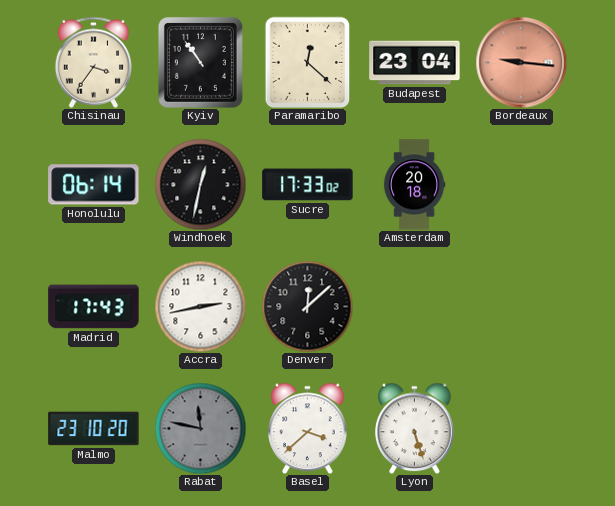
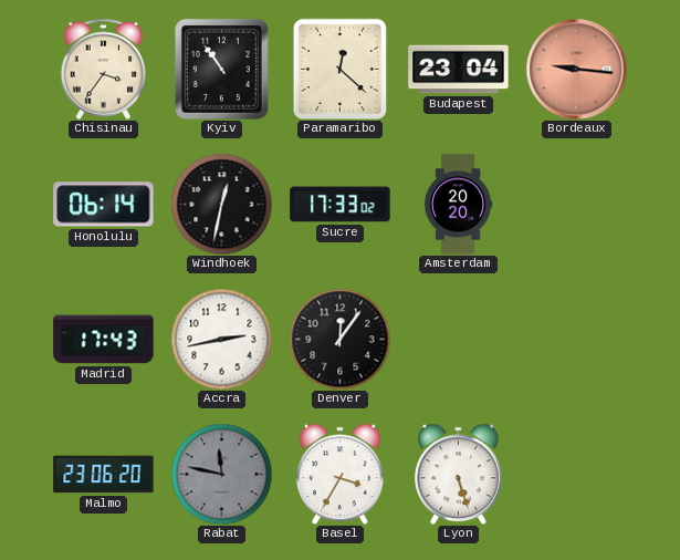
Amsterdam: 20:18 -> 20:20 (458, 205)
Denver: 12:08 -> 12:06 (339, 339)
Malmo: 23:10 -> 23:06 (104, 475)
Basel: 3:38 -> 3:35 (341, 474)
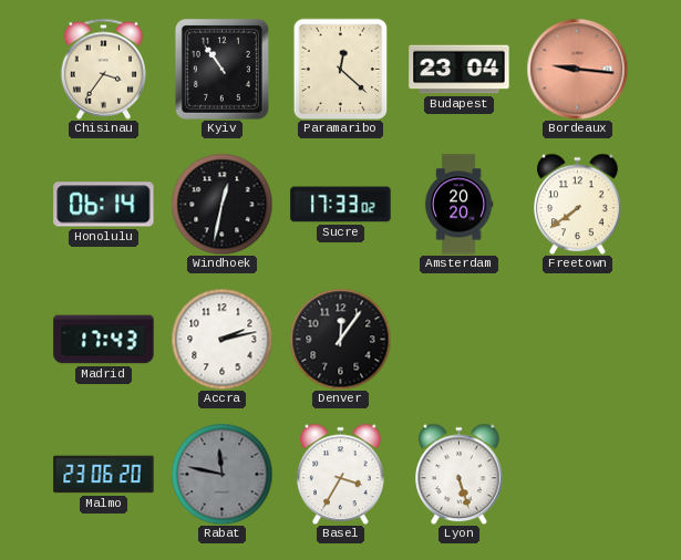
Freetown: none -> 7:39 (578, 204)
Accra: 2:43 -> 2:13 (221, 339)
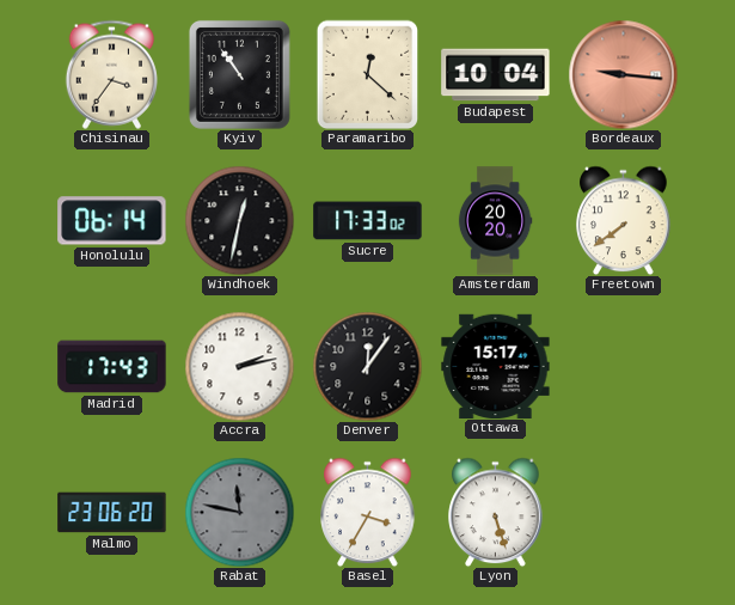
Budapest: 23:04 -> 10:04 (496, 75)
Ottawa: none -> 15:17 (496, 366)
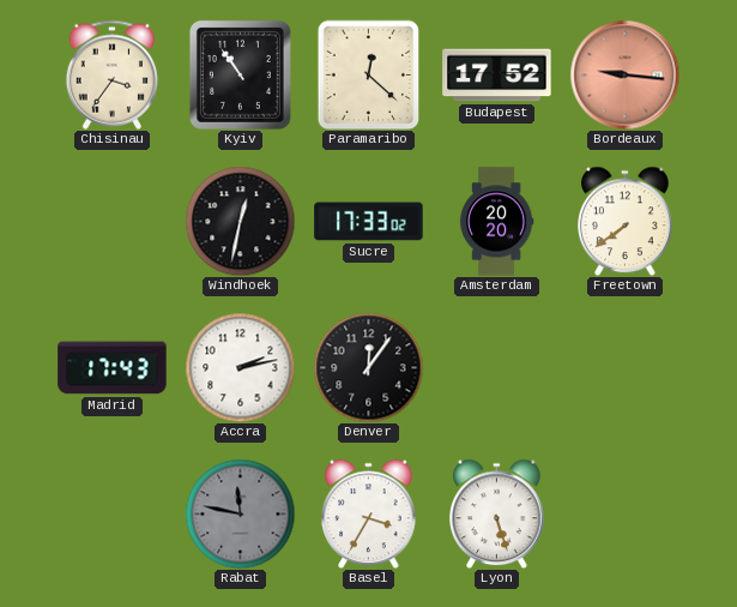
Budapest: 10:04 -> 17:52 (497, 76)
Honolulu: 06:14 -> none (112, 221)
Ottawa: 15:17 -> none (496, 366)
Malmo: 23:06 -> none (112, 513)
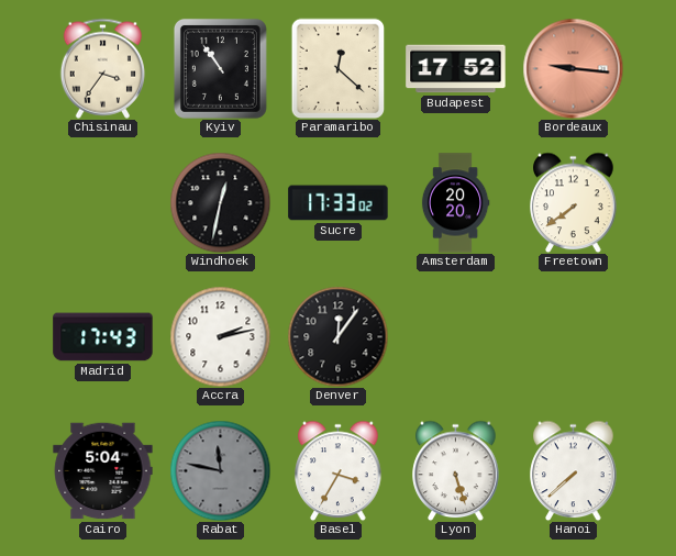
Cairo: none -> 5:04 (103, 471)
Hanoi: none -> 7:38 (574, 470)
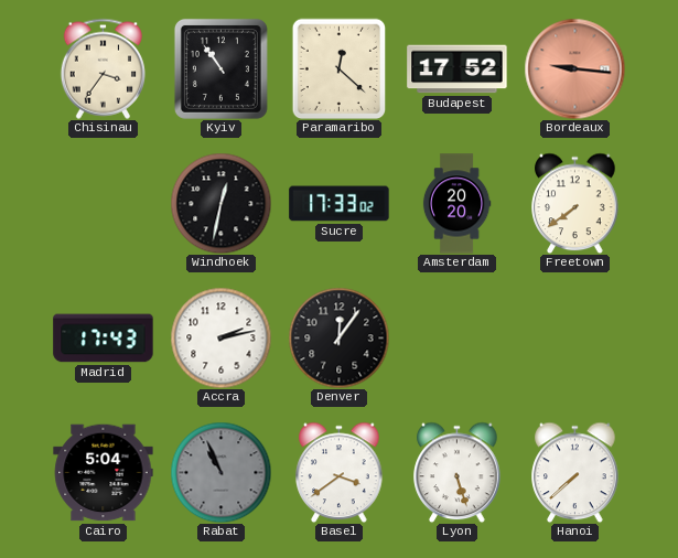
Rabat: 11:47 -> 10:56 (220, 472)
Basel: 3:35 -> 3:39 (340, 472)
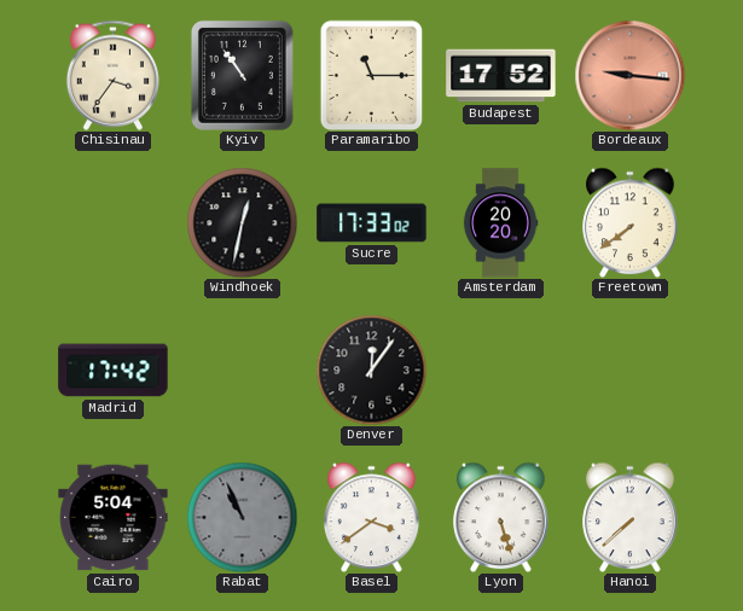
Paramaribo: 12:22 -> 11:15 (372, 75)
Madrid: 17:43 -> 17:42 (114, 371)
Accra: 2:13 -> none (220, 337)
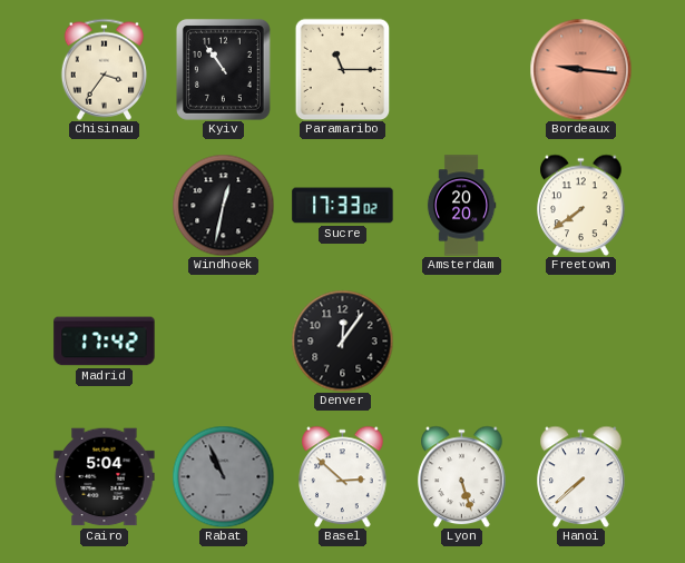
Budapest: 17:52 -> none (501, 76)
Basel: 3:39 -> 2:52 (343, 476)
